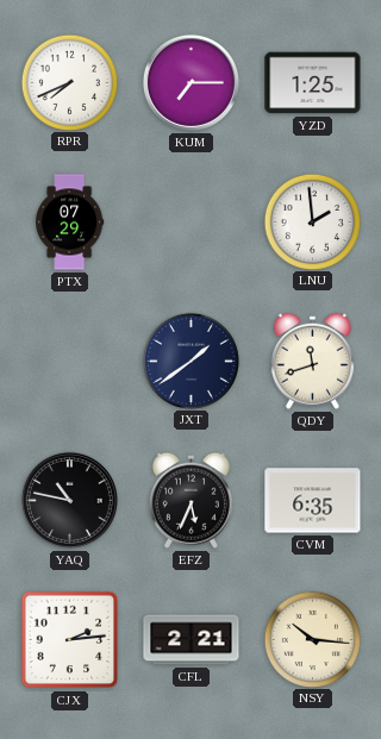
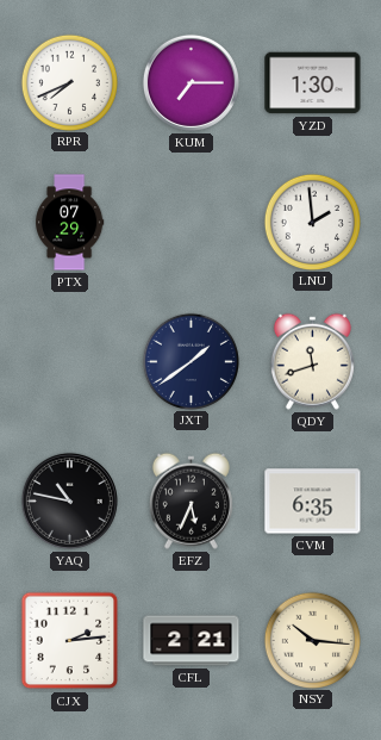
YZD: 1:25 -> 1:30 (313, 83)
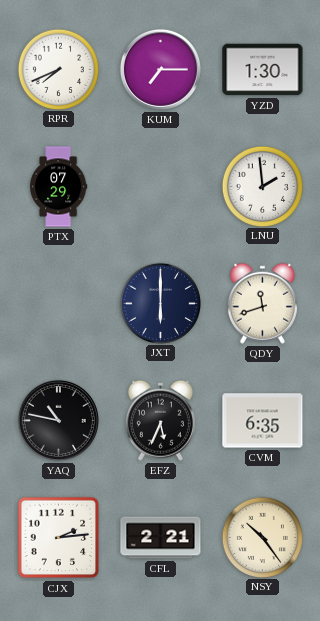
JXT: 1:39 -> 6:00 (160, 303)
NSY: 10:16 -> 10:24 (262, 537)
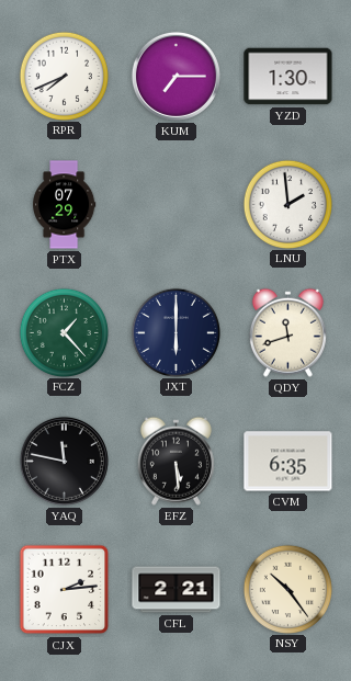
FCZ: none -> 1:23 (64, 332)
YAQ: 10:47 -> 11:47 (64, 461)
EFZ: 5:34 -> 5:29 (175, 461)
